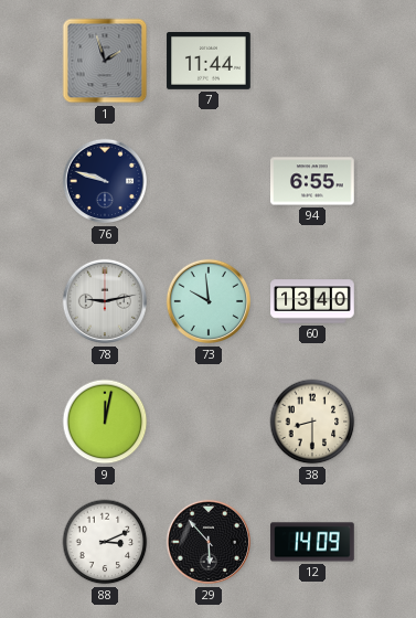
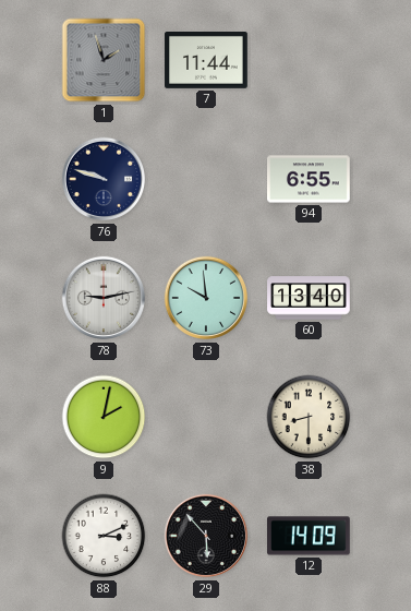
9: 12:02 -> 2:02 (104, 417)
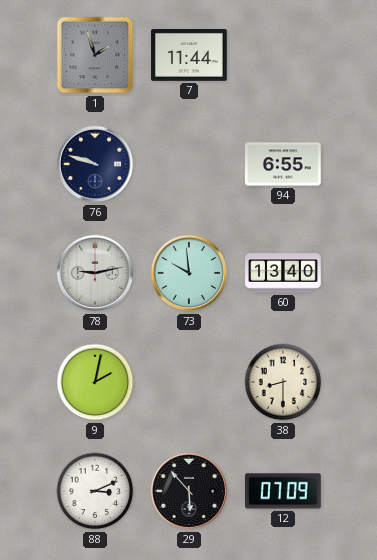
12: 14:09 -> 07:09 (284, 491)
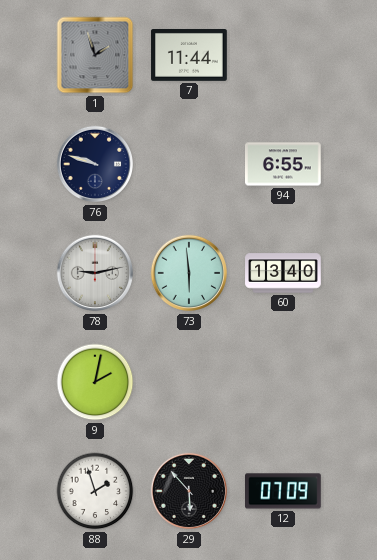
73: 9:59 -> 5:59 (189, 273)
38: 8:30 -> none (283, 382)
88: 3:11 -> 1:57 (95, 491)
